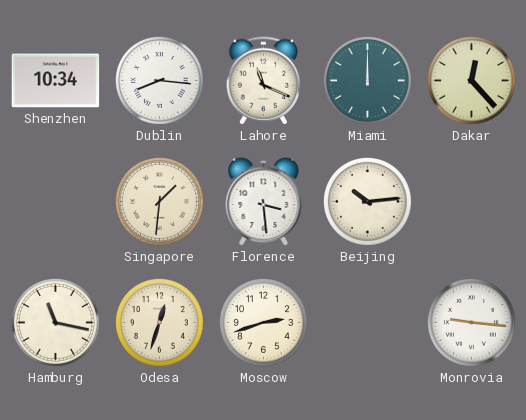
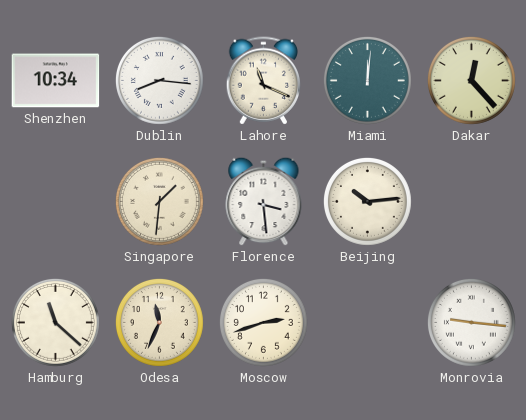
Miami: 12:00 -> 12:01 (367, 80)
Hamburg: 11:17 -> 11:22 (55, 322)
Odesa: 12:33 -> 11:34 (159, 322)
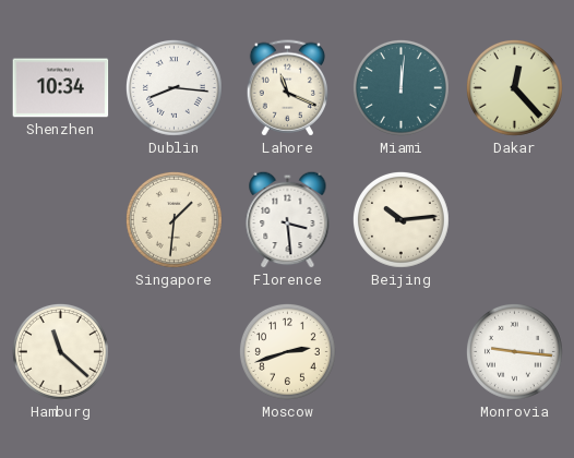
Odesa: 11:34 -> none (159, 322)
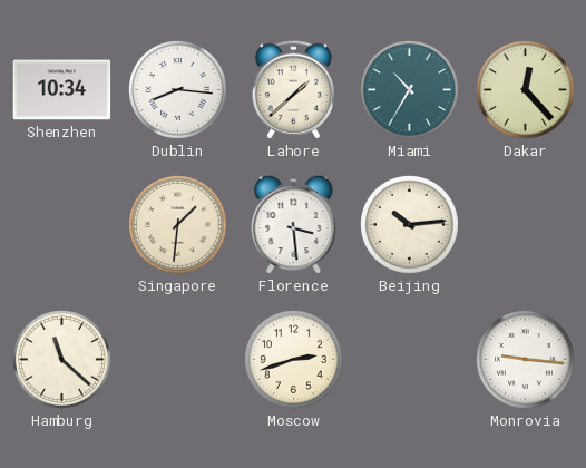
Lahore: 11:19 -> 1:38 (293, 90)
Miami: 12:01 -> 10:35 (409, 89)
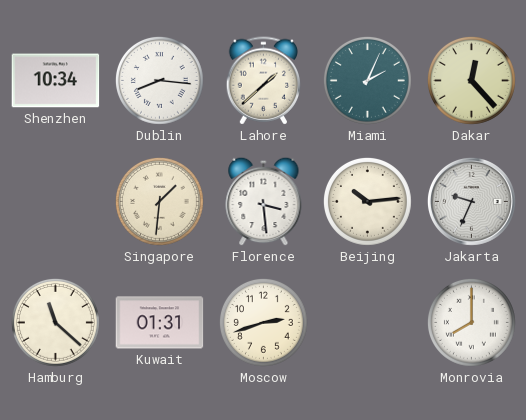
Miami: 10:35 -> 2:04 (367, 80)
Jakarta: none -> 9:34 (472, 202)
Kuwait: none -> 01:31 (160, 323)
Monrovia: 9:16 -> 8:00 (471, 322)
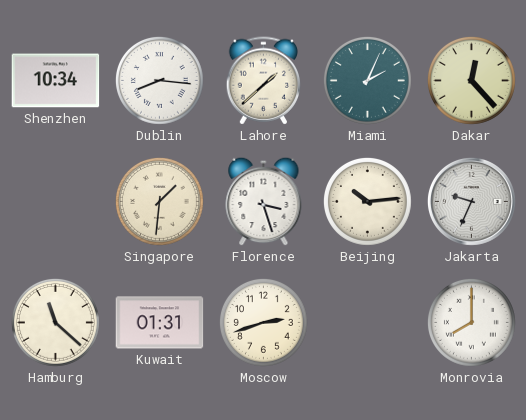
Florence: 3:29 -> 3:27 (264, 201)
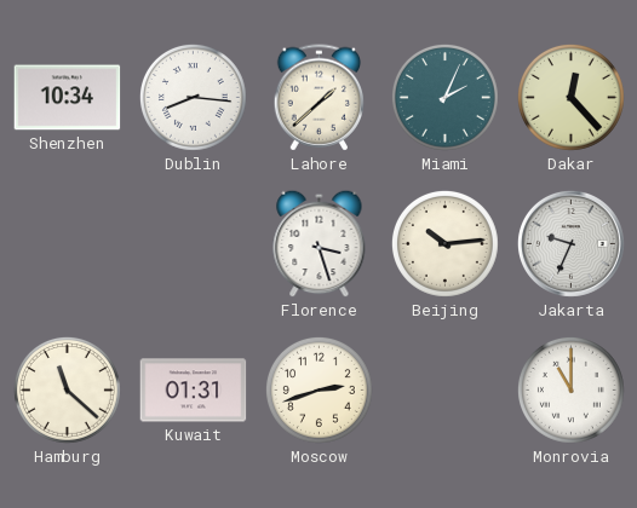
Singapore: 1:31 -> none (159, 201)
Monrovia: 8:00 -> 11:00 (570, 389)
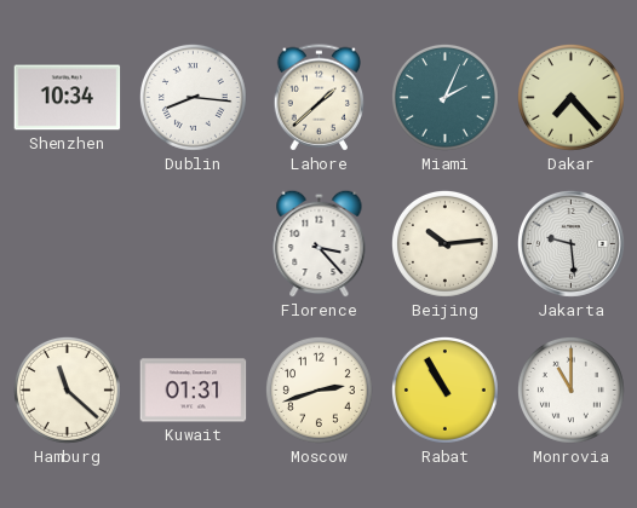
Dakar: 12:23 -> 7:23 (570, 97)
Florence: 3:27 -> 3:23 (320, 243)
Jakarta: 9:34 -> 9:29 (572, 244)
Rabat: none -> 10:55 (444, 389)
